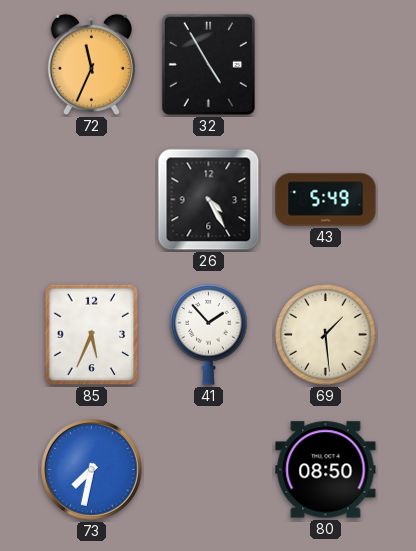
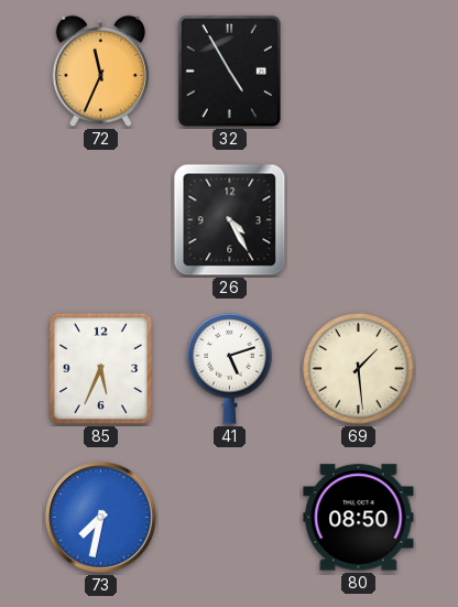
43: 5:49 -> none (326, 200)
41: 1:53 -> 5:12 (230, 368)
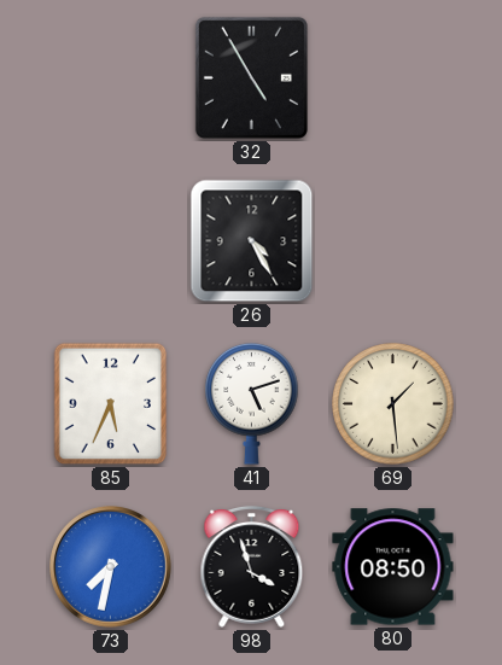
72: 11:34 -> none (100, 72)
98: none -> 3:57 (252, 566)
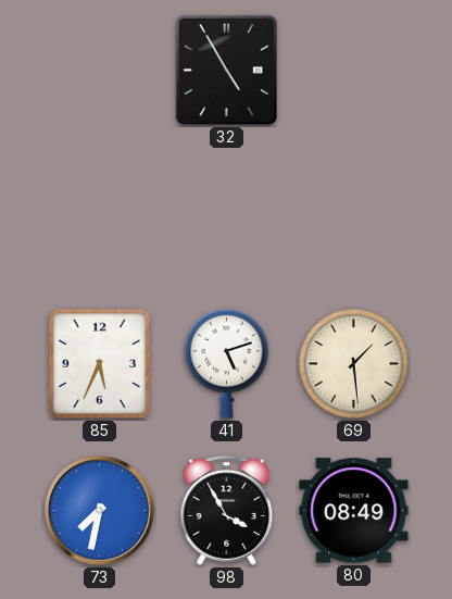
26: 4:25 -> none (252, 241)
98: 3:57 -> 3:55 (227, 510)
80: 08:50 -> 08:49 (354, 511)
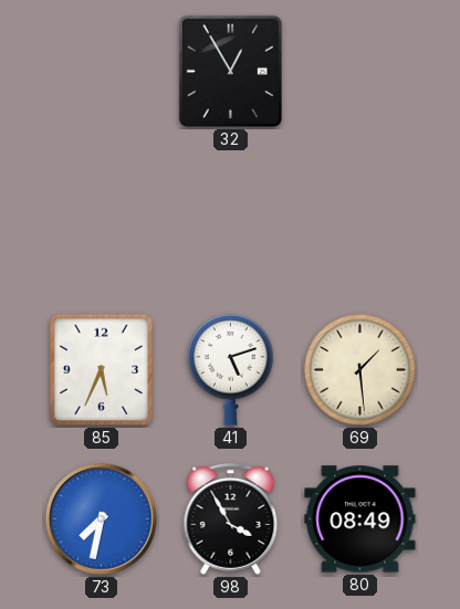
32: 4:55 -> 12:55 (230, 71)
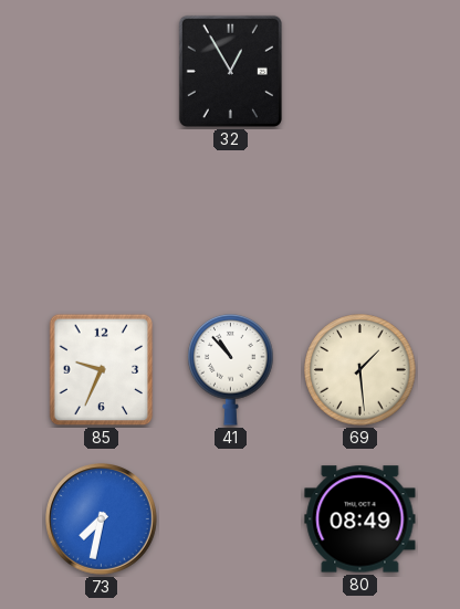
85: 5:34 -> 9:34 (102, 370)
41: 5:12 -> 10:53 (231, 369)
98: 3:55 -> none (231, 518)
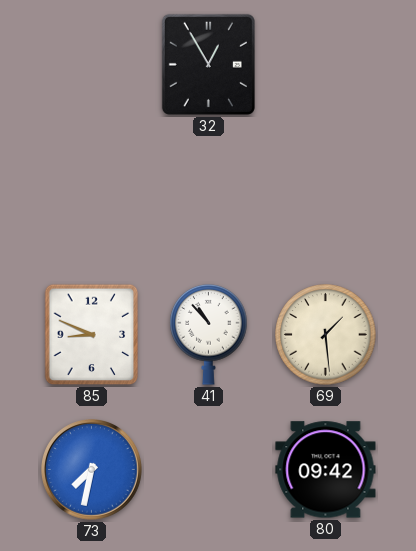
85: 9:34 -> 8:49 (92, 335)
80: 08:49 -> 09:42 (326, 470)
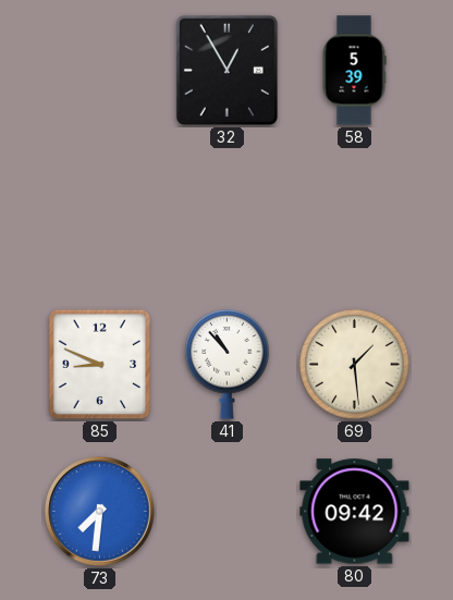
58: none -> 5:39 (354, 71)
73: 7:32 -> 7:31 (100, 512)
